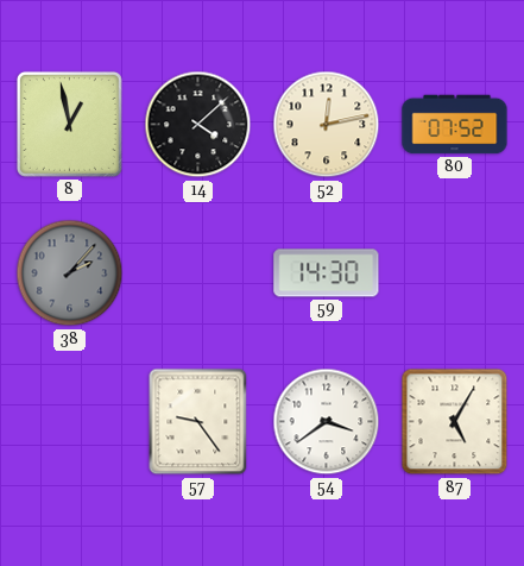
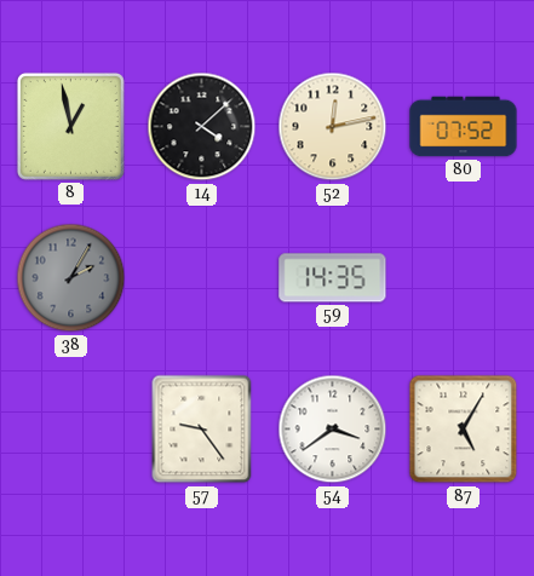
38: 2:07 -> 2:05 (71, 278)
59: 14:30 -> 14:35 (333, 278)
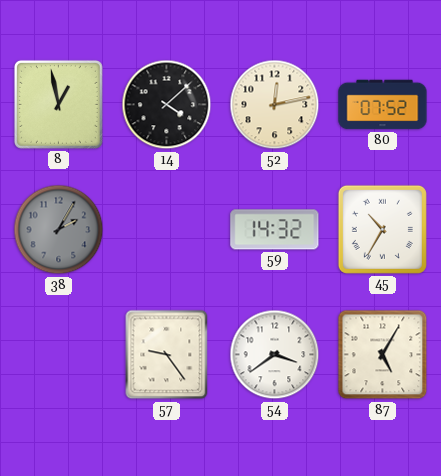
59: 14:35 -> 14:32 (275, 230)
45: none -> 10:35 (382, 229)
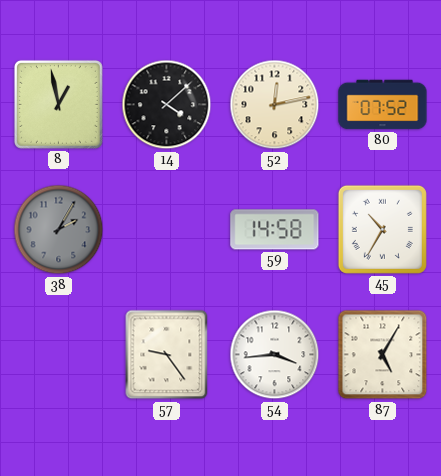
59: 14:32 -> 14:58 (275, 230)
54: 3:39 -> 3:44 (275, 355)
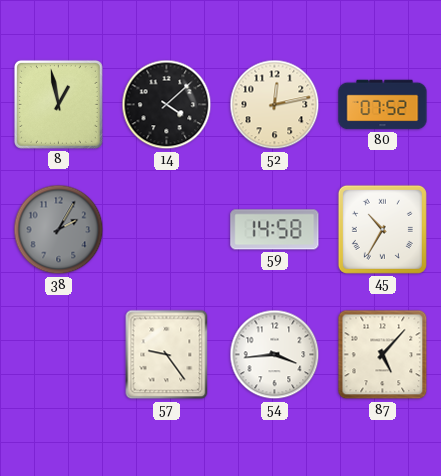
87: 5:05 -> 5:07 (383, 355)
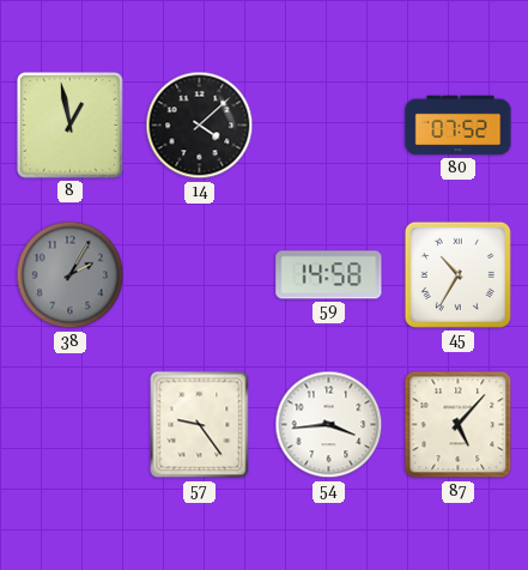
52: 12:13 -> none (275, 105)
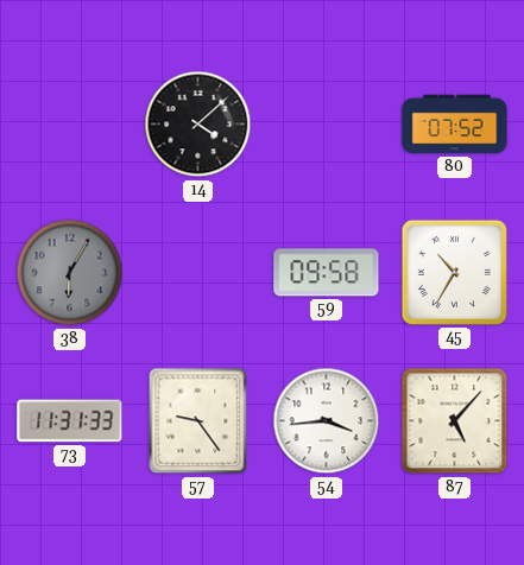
8: 12:58 -> none (69, 125)
38: 2:05 -> 6:05 (70, 273)
59: 14:58 -> 09:58 (327, 273)
73: none -> 11:31 (70, 421)
